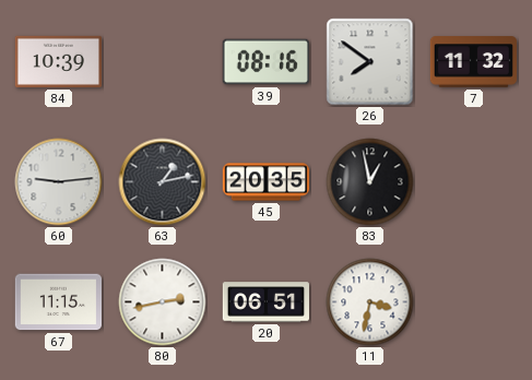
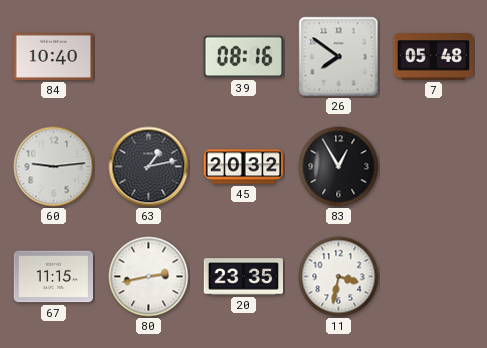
84: 10:39 -> 10:40 (53, 56)
7: 11:32 -> 05:48 (433, 57)
45: 20:35 -> 20:32 (244, 167)
83: 12:58 -> 12:55 (339, 167)
20: 06:51 -> 23:35 (243, 277)
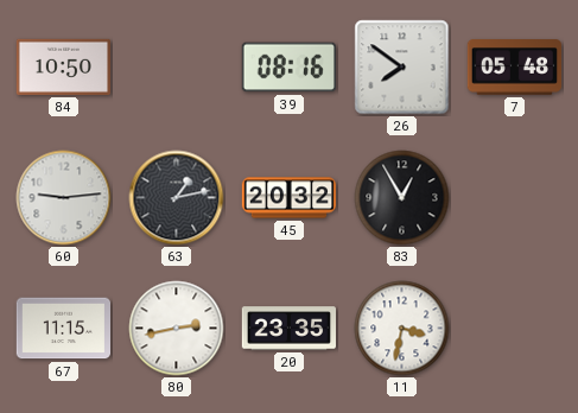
84: 10:40 -> 10:50 (63, 66)
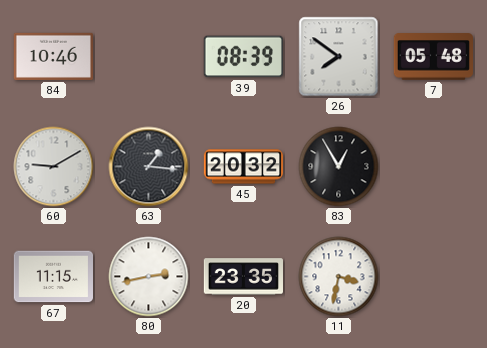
84: 10:50 -> 10:46 (53, 56)
39: 08:16 -> 08:39 (243, 57)
60: 9:14 -> 9:10 (54, 167)
63: 1:13 -> 1:16 (149, 167)
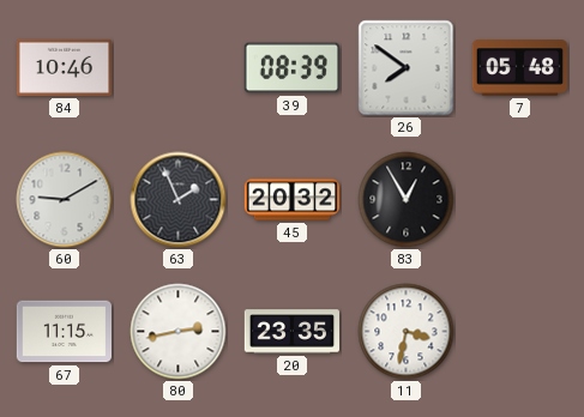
63: 1:16 -> 1:56 (179, 200)
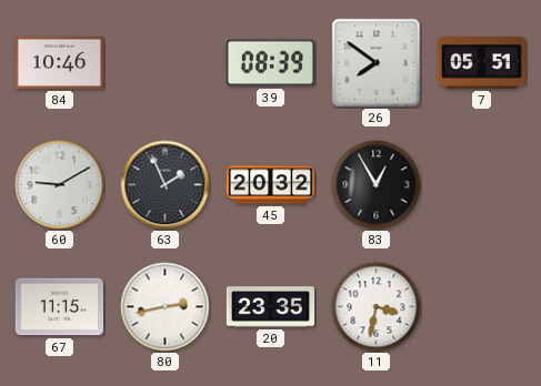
7: 05:48 -> 05:51 (481, 63)
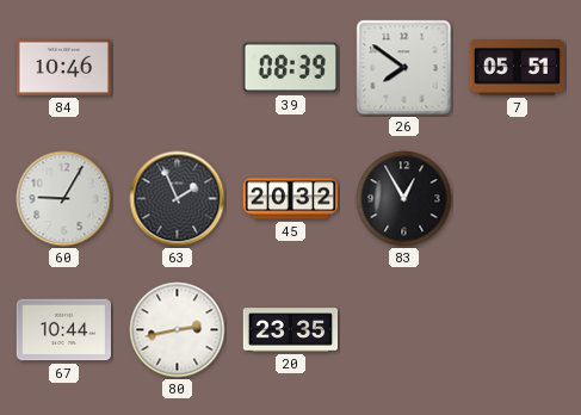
60: 9:10 -> 9:05 (64, 199)
67: 11:15 -> 10:44 (63, 330)
11: 3:32 -> none (377, 307)
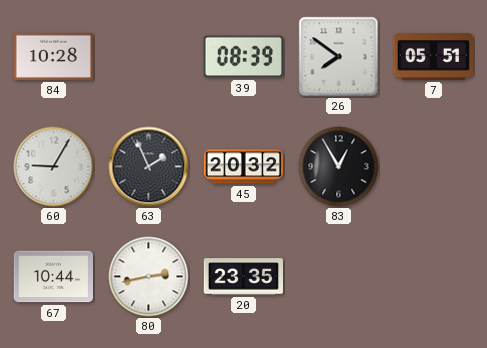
84: 10:46 -> 10:28 (53, 56)
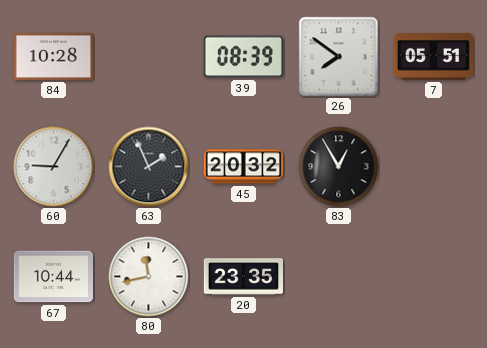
80: 2:43 -> 11:43 (149, 277)
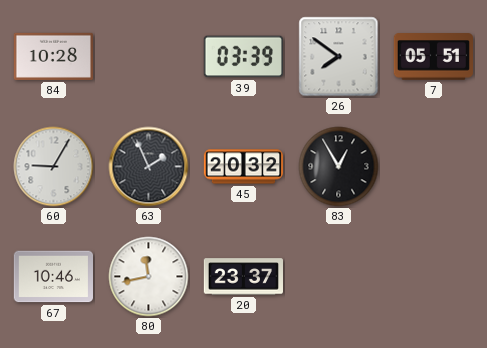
39: 08:39 -> 03:39 (243, 57)
67: 10:44 -> 10:46 (53, 277)
20: 23:35 -> 23:37 (243, 277)
